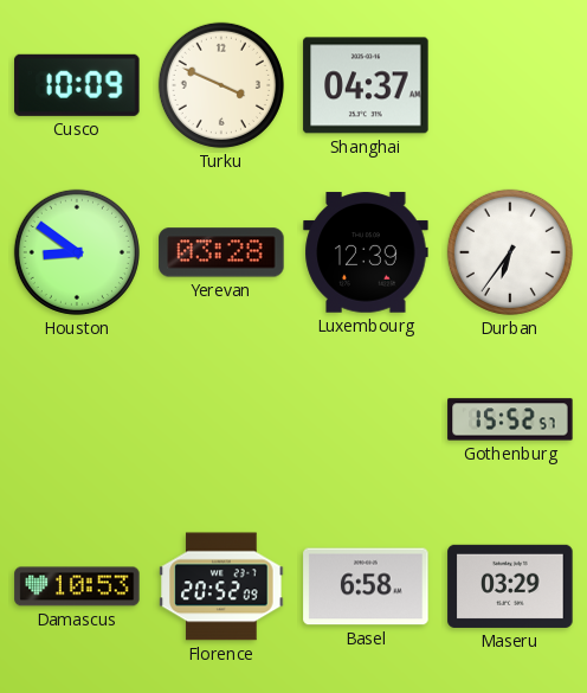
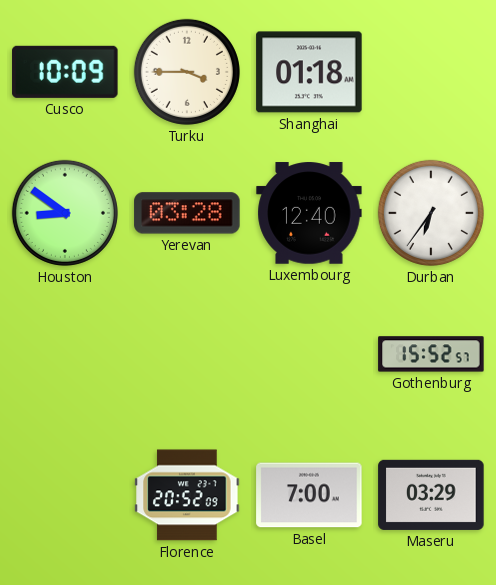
Turku: 3:49 -> 3:45 (187, 72)
Shanghai: 04:37 -> 01:18 (309, 72)
Luxembourg: 12:39 -> 12:40 (309, 213)
Damascus: 10:53 -> none (77, 586)
Basel: 6:58 -> 7:00 (309, 495)
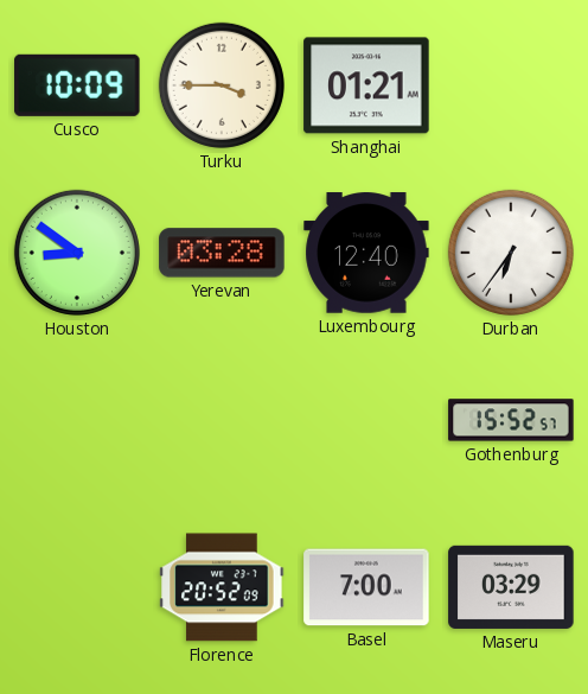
Shanghai: 01:18 -> 01:21 (366, 85)
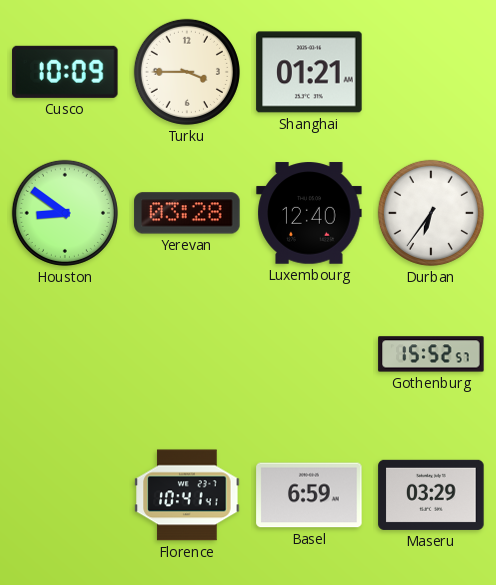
Florence: 20:52 -> 10:41 (187, 495)
Basel: 7:00 -> 6:59 (309, 495)
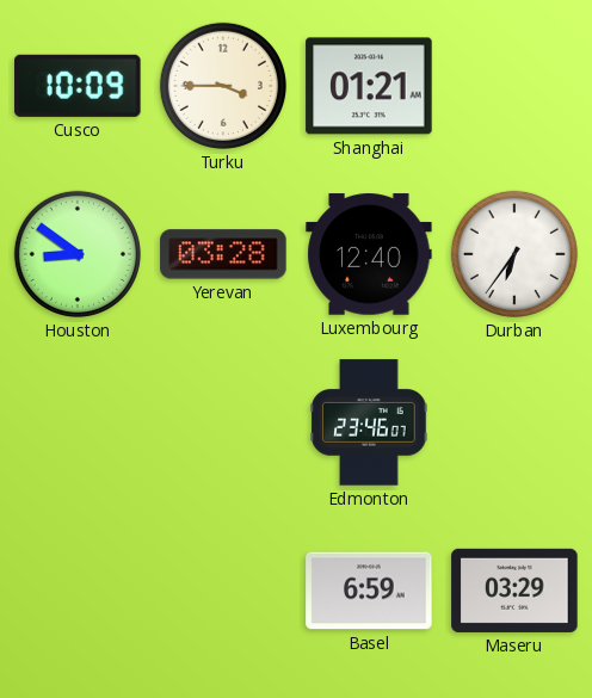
Edmonton: none -> 23:46 (369, 422)
Gothenburg: 15:52 -> none (431, 354)
Florence: 10:41 -> none (187, 495)
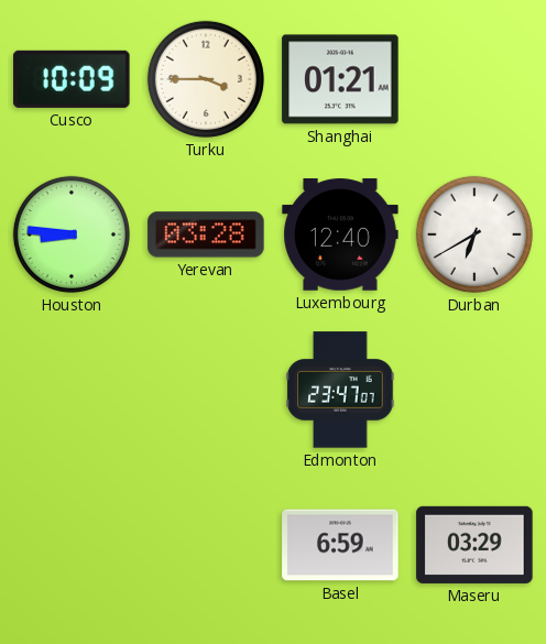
Houston: 8:51 -> 8:46 (72, 234)
Durban: 6:36 -> 6:40 (474, 234)
Edmonton: 23:46 -> 23:47 (340, 390)
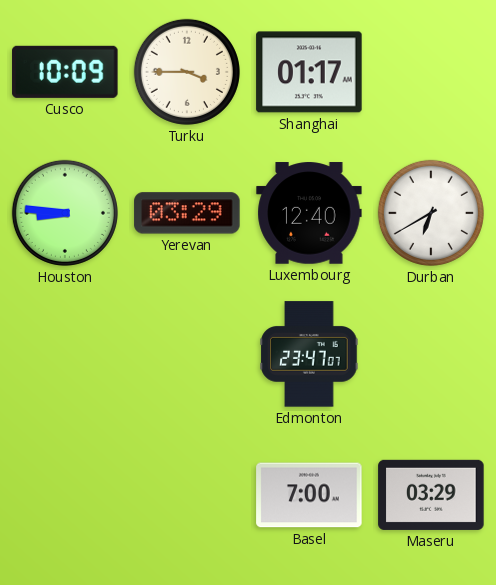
Shanghai: 01:21 -> 01:17 (309, 72)
Yerevan: 03:28 -> 03:29 (187, 213)
Basel: 6:59 -> 7:00 (309, 495)
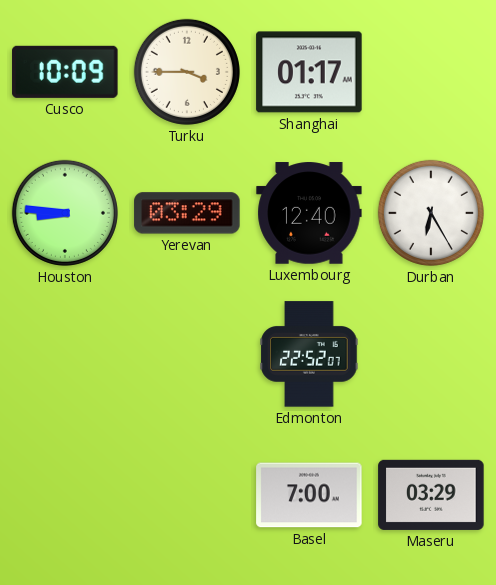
Durban: 6:40 -> 6:25 (431, 213)
Edmonton: 23:47 -> 22:52 (309, 354)
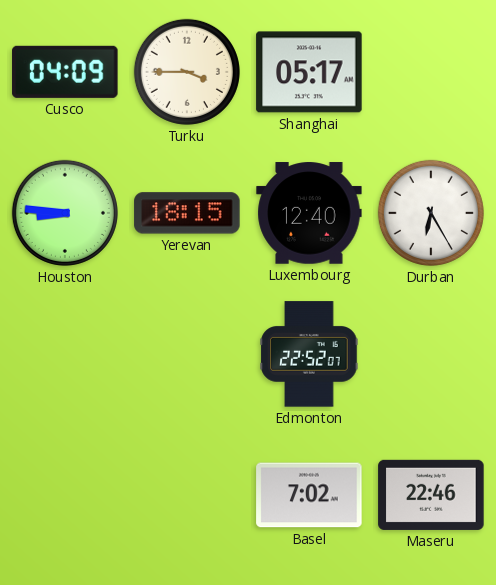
Cusco: 10:09 -> 04:09 (65, 72)
Shanghai: 01:17 -> 05:17 (309, 72)
Yerevan: 03:29 -> 18:15 (187, 213)
Basel: 7:00 -> 7:02 (309, 495)
Maseru: 03:29 -> 22:46 (431, 495)
